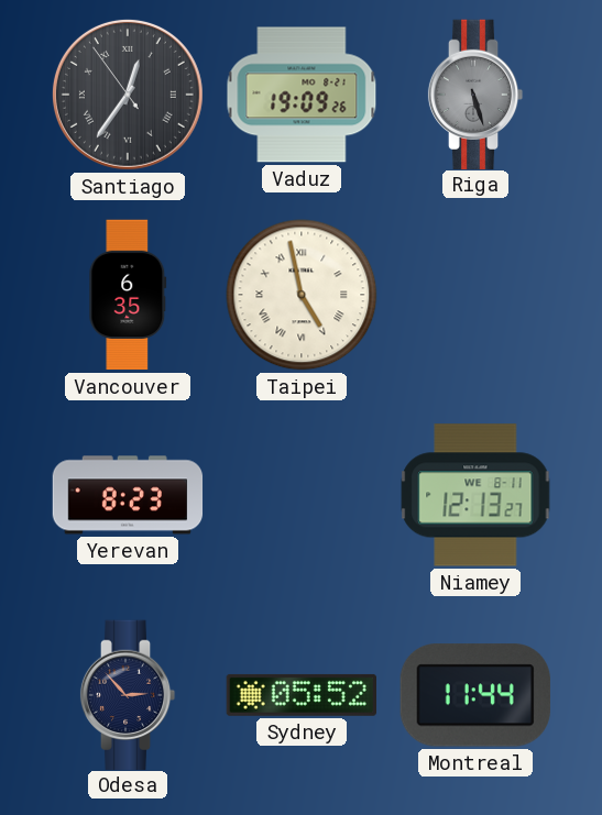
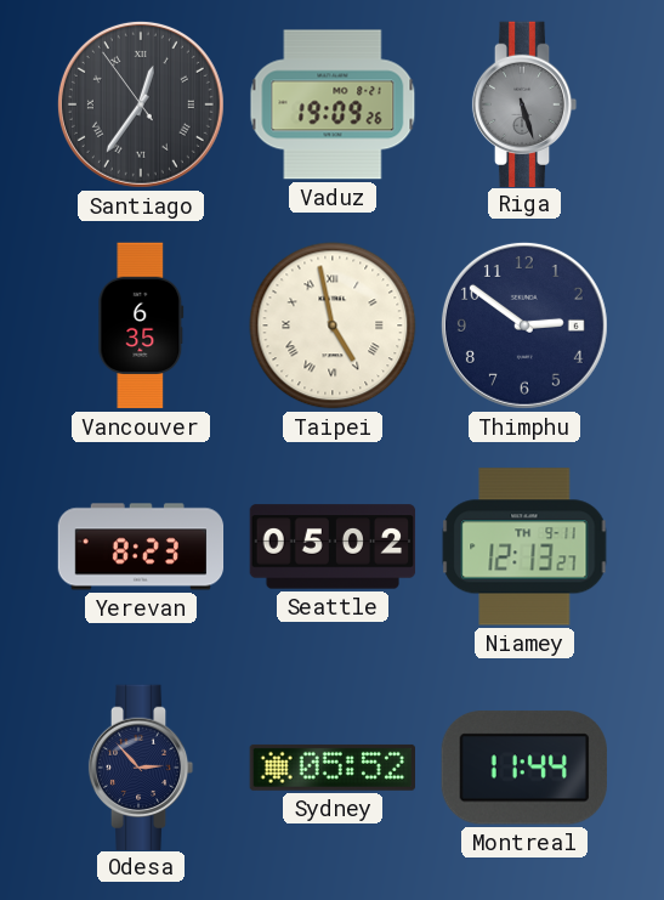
Thimphu: none -> 2:51 (524, 326)
Seattle: none -> 05:02 (333, 547)
Niamey date: WE 8-11 -> TH 9-11 (524, 547)
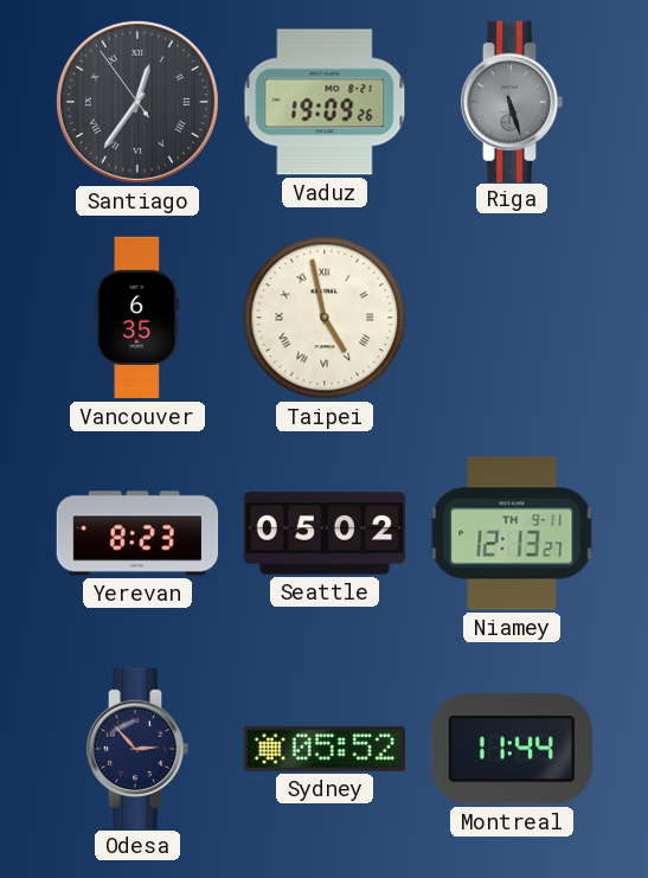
Thimphu: 2:51 -> none (524, 326)
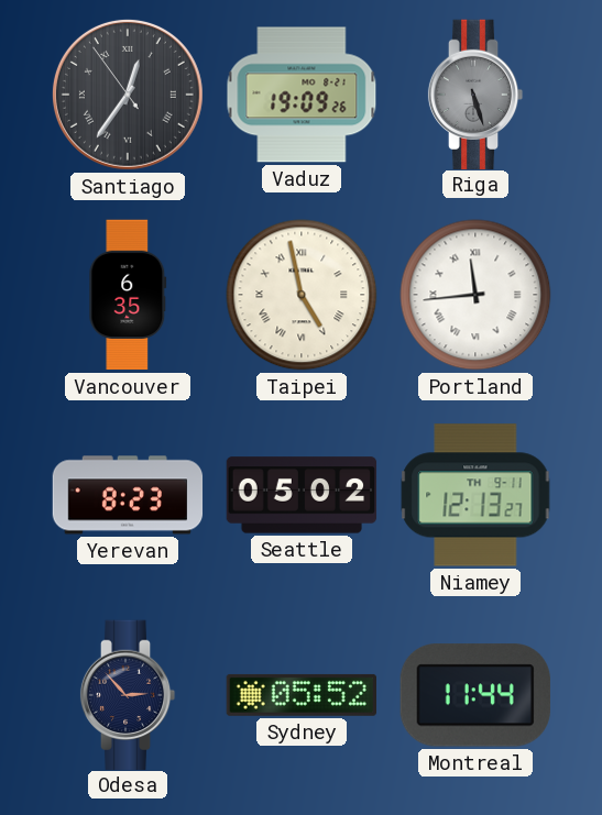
Portland: none -> 11:44 (475, 295)
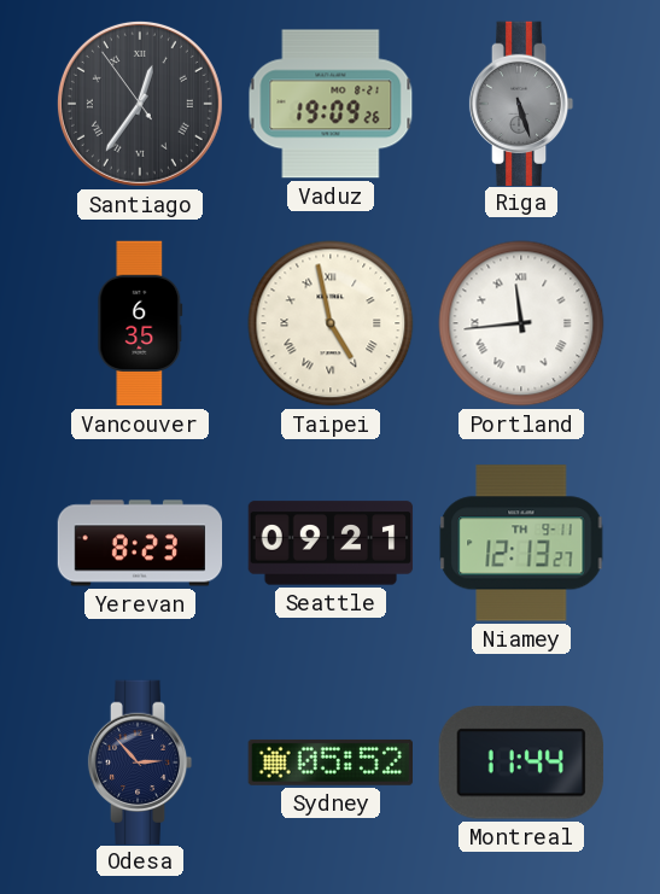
Seattle: 05:02 -> 09:21 (331, 543)
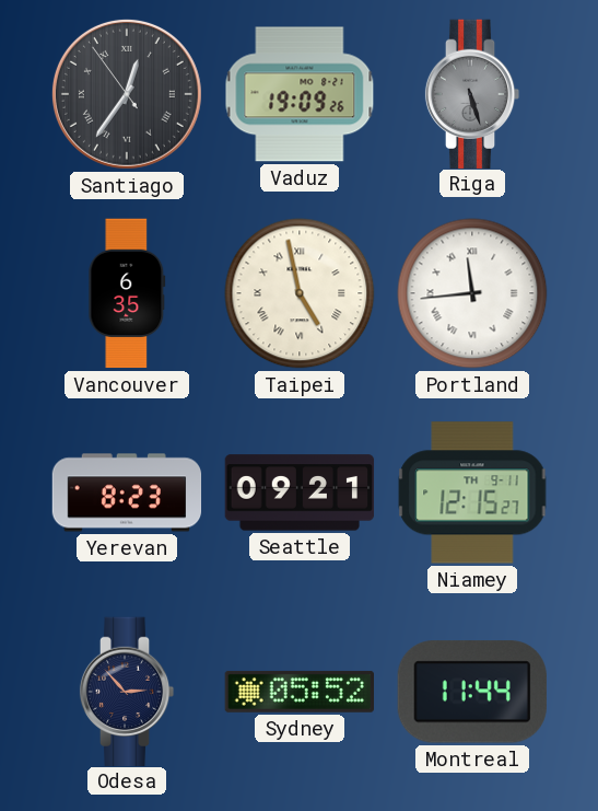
Niamey: 12:13 -> 12:15 (472, 493)
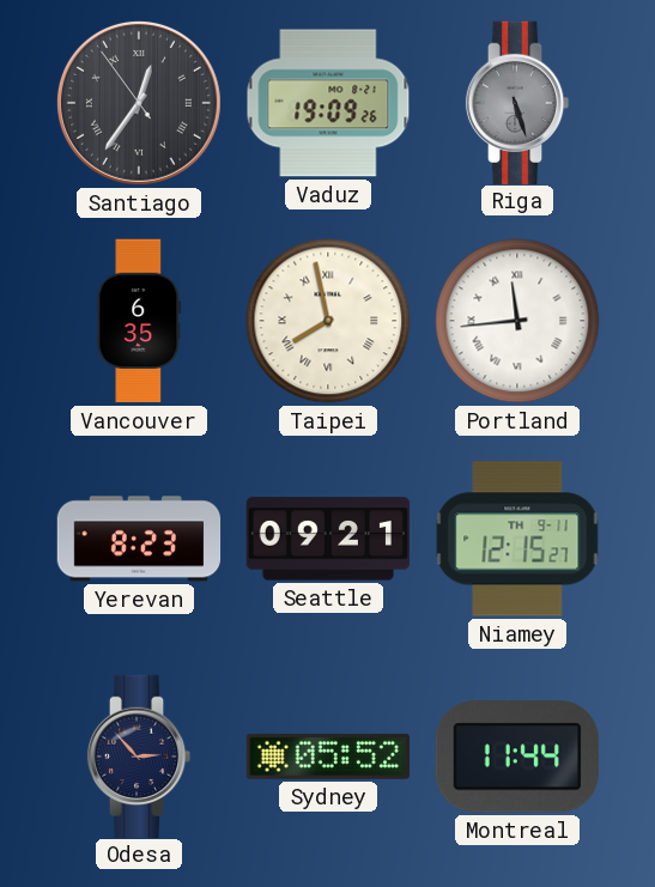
Taipei: 4:58 -> 7:58 (328, 321)
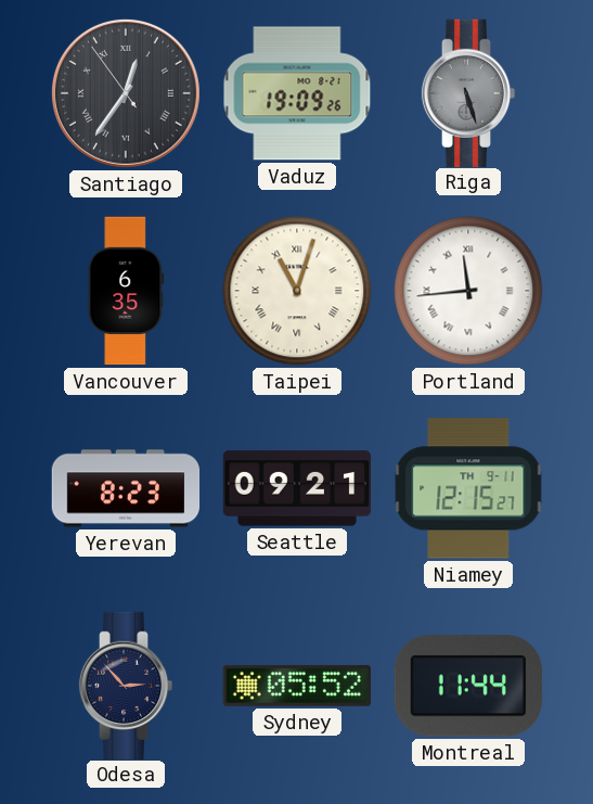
Taipei: 7:58 -> 11:03 (297, 291)
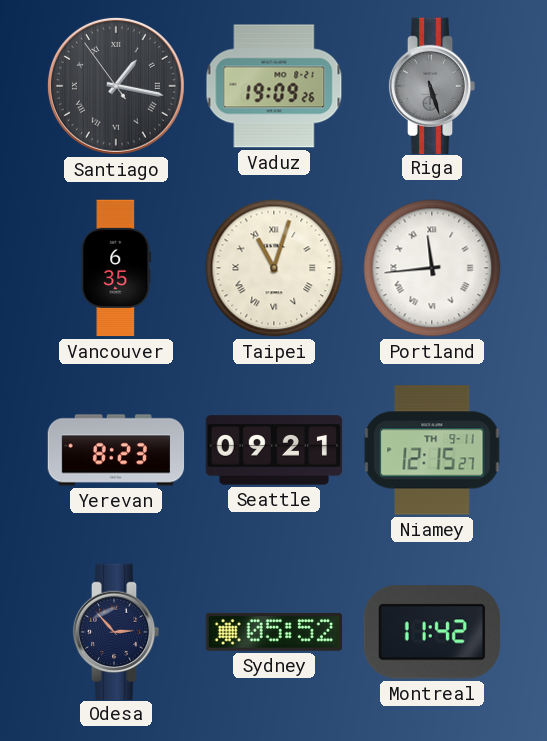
Santiago: 12:35 -> 1:16 (116, 86)
Montreal: 11:44 -> 11:42 (432, 632)
